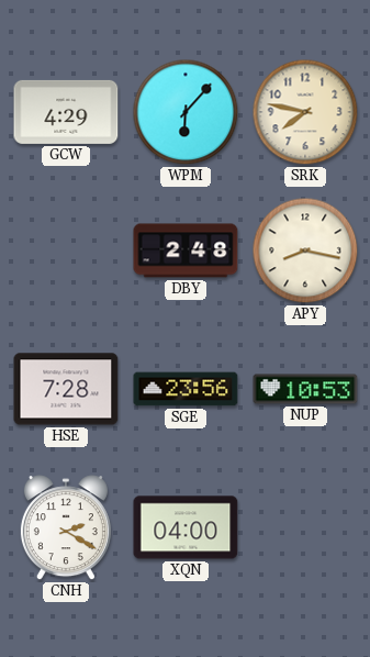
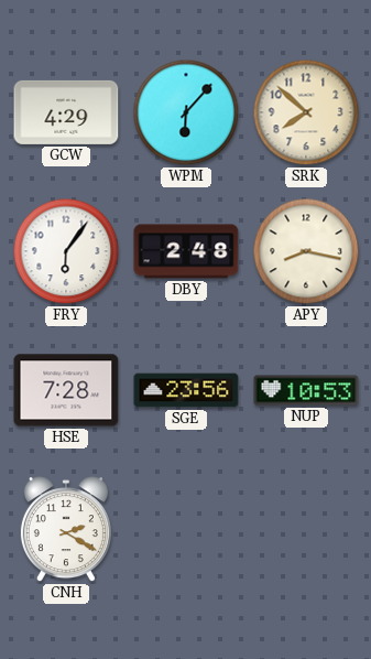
SRK: 7:47 -> 7:52 (306, 112)
FRY: none -> 6:06 (66, 251)
XQN: 04:00 -> none (186, 527)
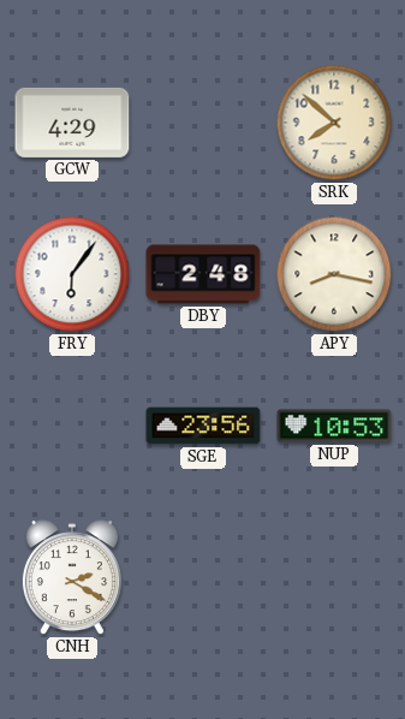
WPM: 6:07 -> none (186, 112)
HSE: 7:28 -> none (66, 390)
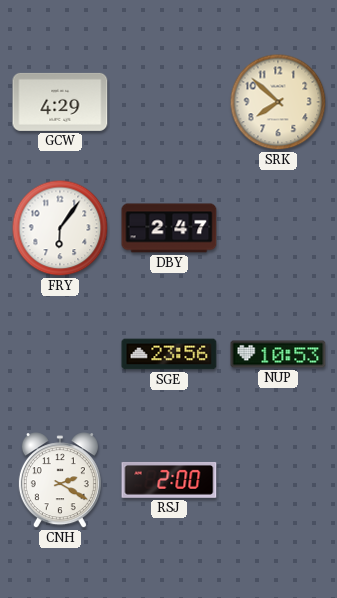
DBY: 2:48 -> 2:47 (169, 228)
APY: 8:17 -> none (334, 274)
RSJ: none -> 2:00 (169, 480)
